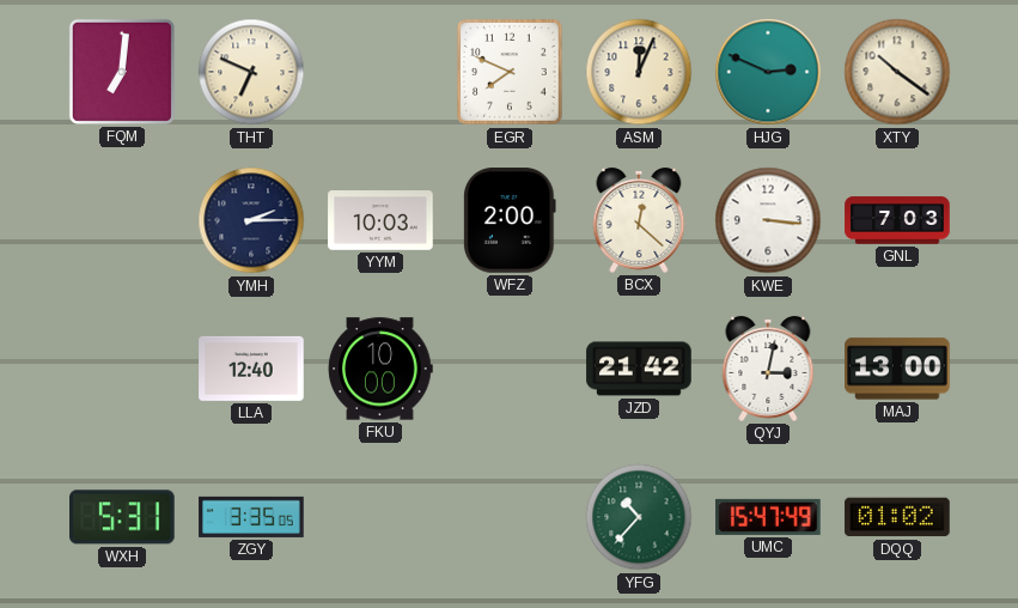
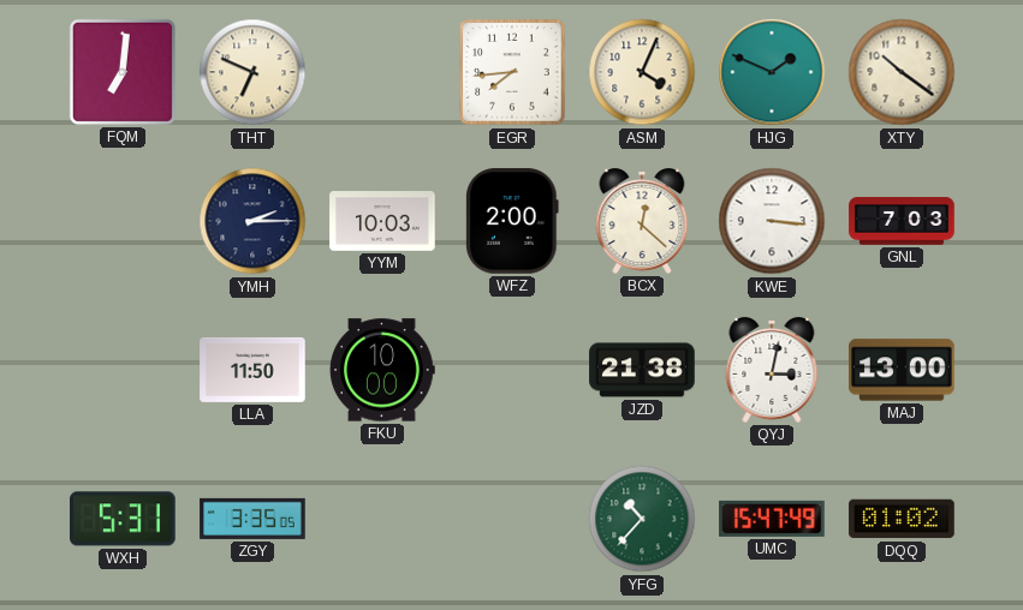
EGR: 7:49 -> 7:44 (512, 72)
ASM: 12:04 -> 4:04 (642, 72)
HJG: 2:49 -> 1:49 (772, 72)
LLA: 12:40 -> 11:50 (252, 370)
JZD: 21:42 -> 21:38 (642, 370)
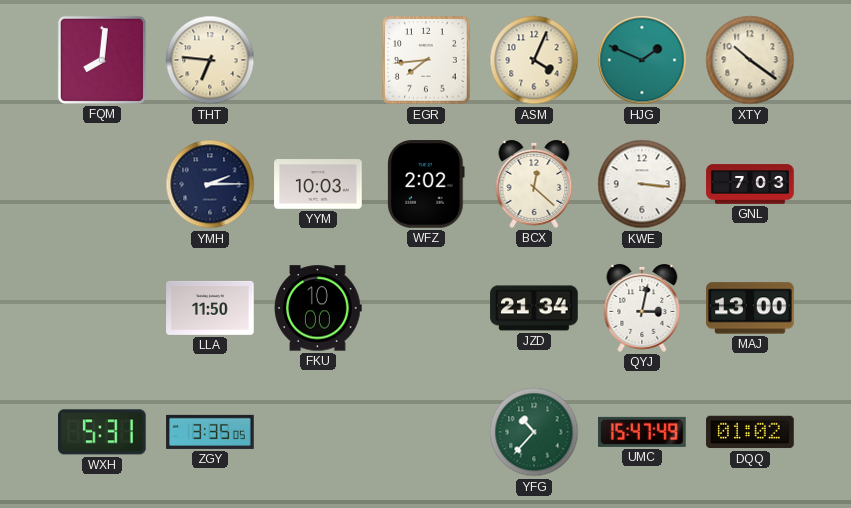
FQM: 7:01 -> 8:01 (102, 60)
THT: 6:49 -> 6:46 (210, 60)
WFZ: 2:00 -> 2:02 (427, 184)
JZD: 21:38 -> 21:34 (534, 308)
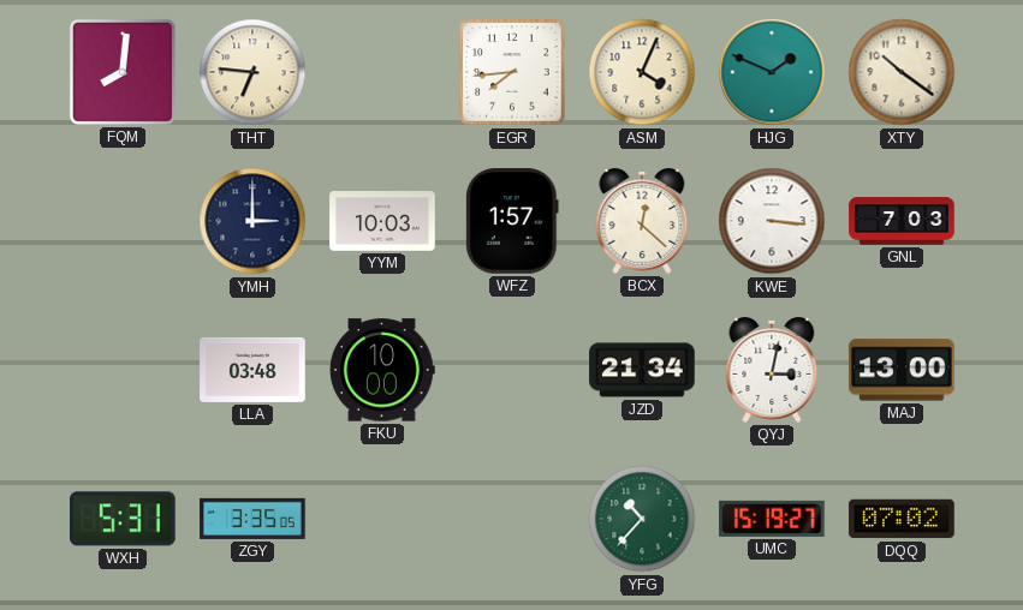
YMH: 2:15 -> 3:00 (252, 221)
WFZ: 2:02 -> 1:57 (513, 221)
LLA: 11:50 -> 03:48 (252, 370)
UMC: 15:47 -> 15:19 (772, 519)
DQQ: 01:02 -> 07:02 (902, 519)
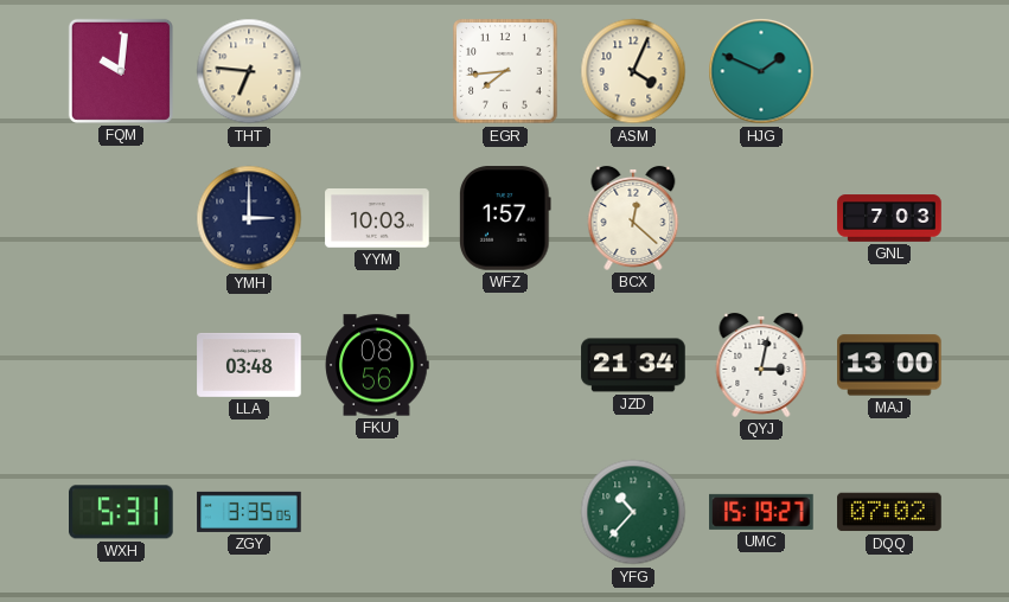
FQM: 8:01 -> 10:01 (121, 71)
XTY: 10:21 -> none (902, 72)
KWE: 3:16 -> none (772, 221)
FKU: 10:00 -> 08:56 (377, 365)
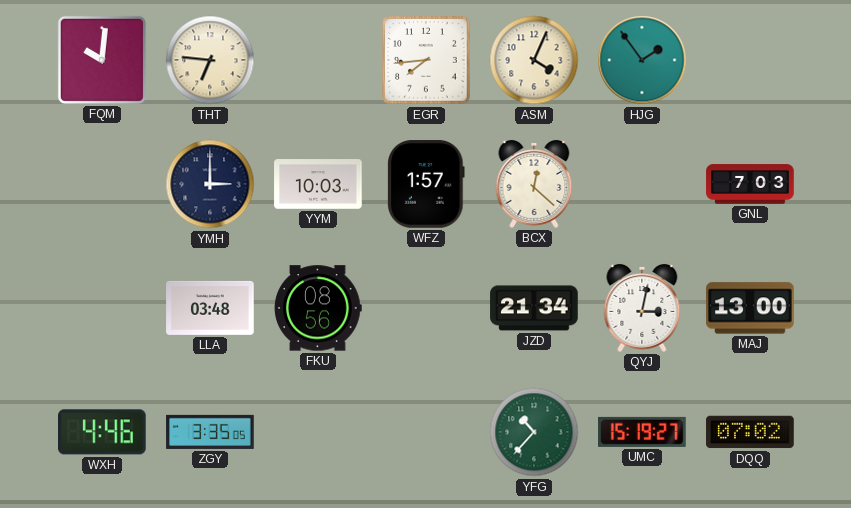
HJG: 1:49 -> 1:54 (642, 60)
WXH: 5:31 -> 4:46 (103, 432)
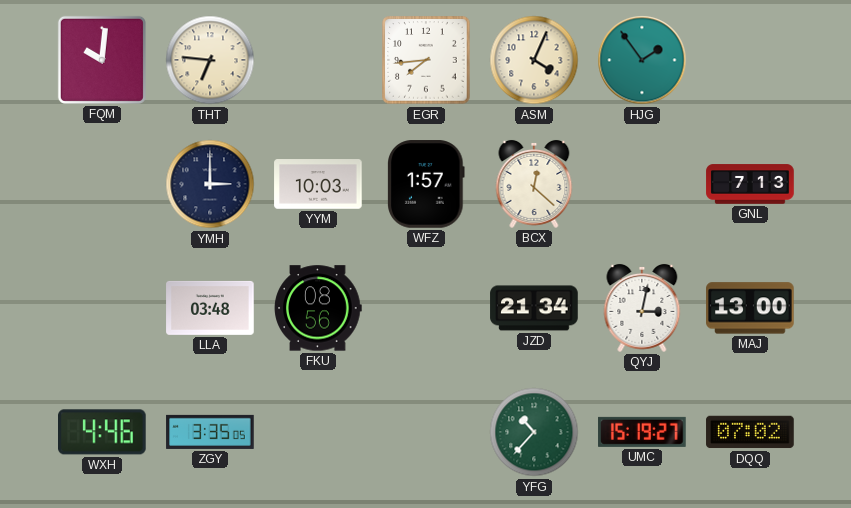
GNL: 7:03 -> 7:13 (750, 184)
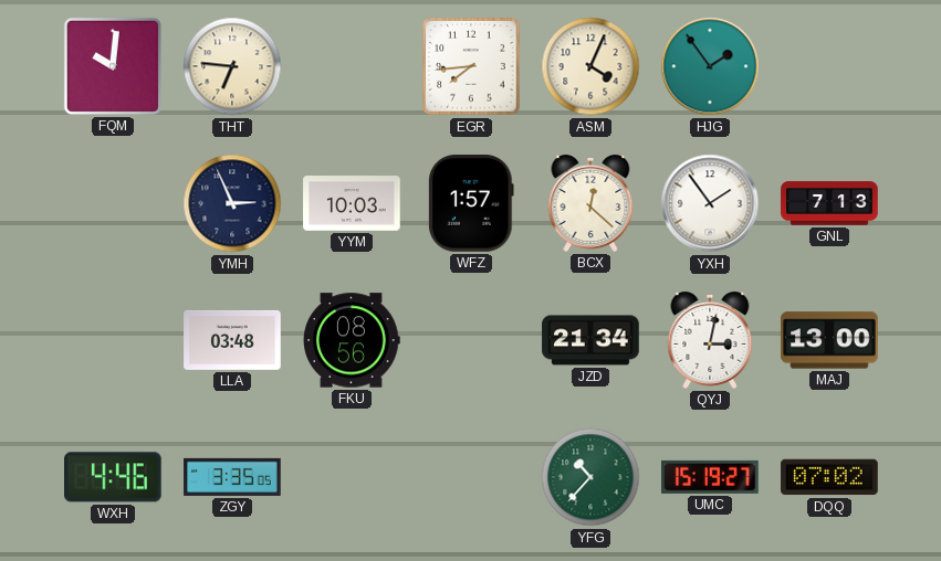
YMH: 3:00 -> 2:56 (232, 203)
YXH: none -> 1:54 (710, 203)
